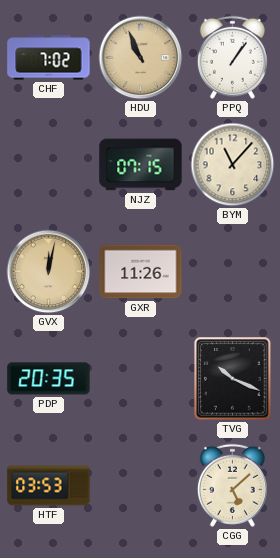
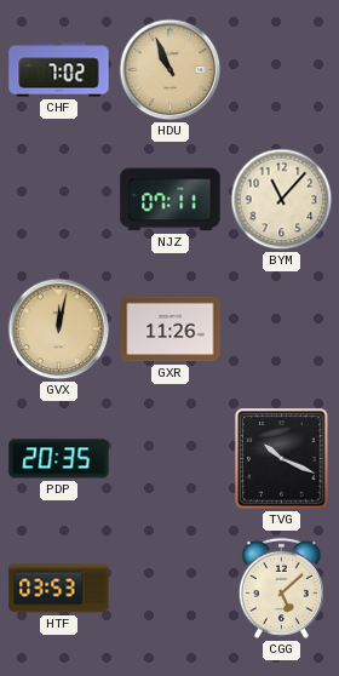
PPQ: 1:06 -> none (232, 57)
NJZ: 07:15 -> 07:11 (171, 200)
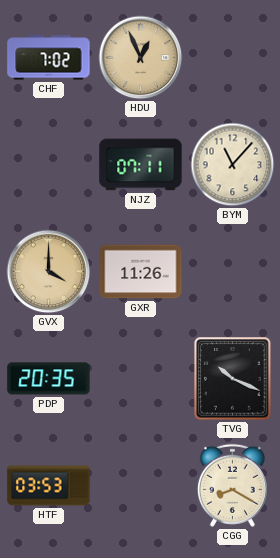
HDU: 10:56 -> 12:56 (141, 58)
GVX: 12:02 -> 4:00 (49, 272)
CGG: 5:08 -> 8:20 (232, 485)
